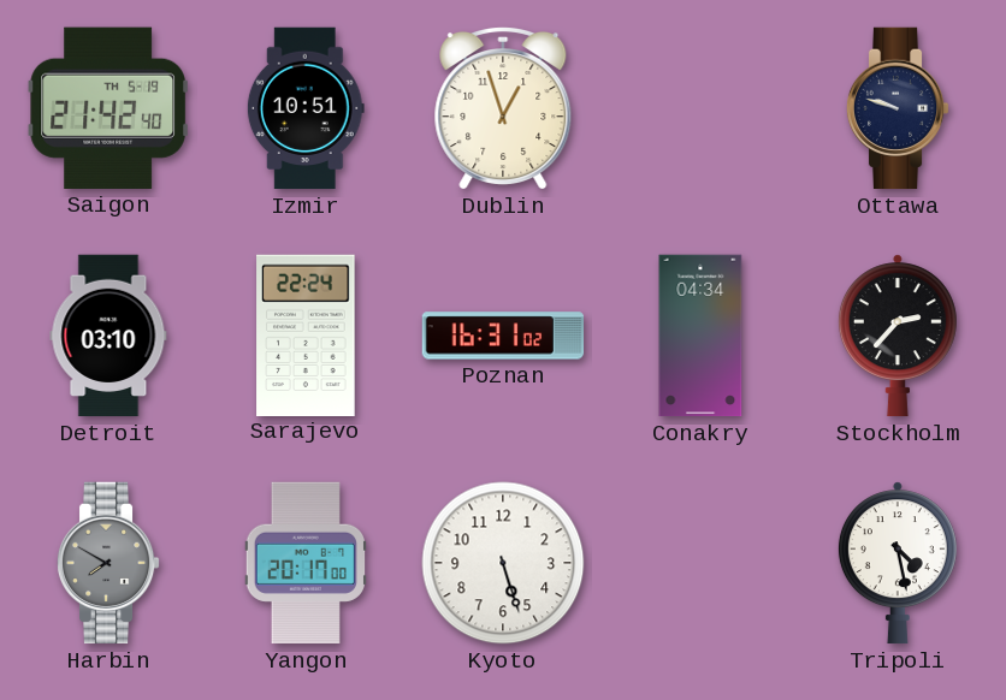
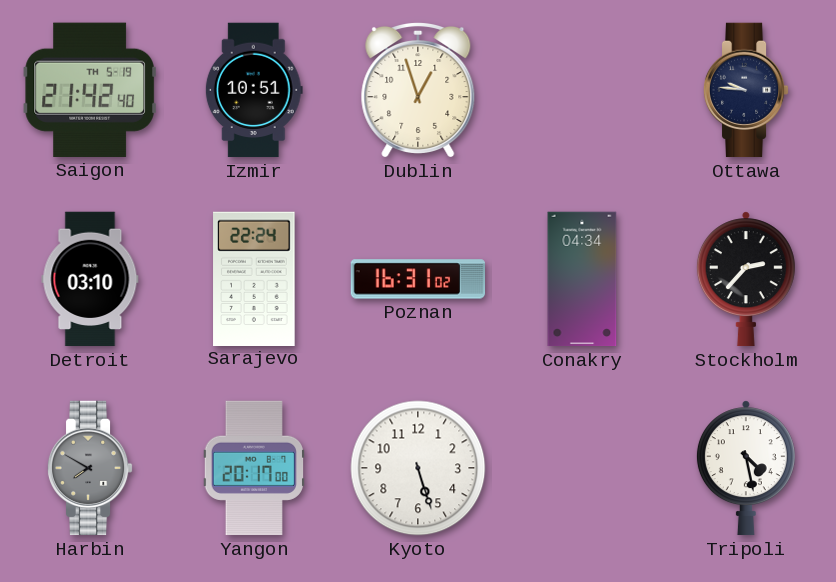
Ottawa: 9:48 -> 9:46 (746, 90)
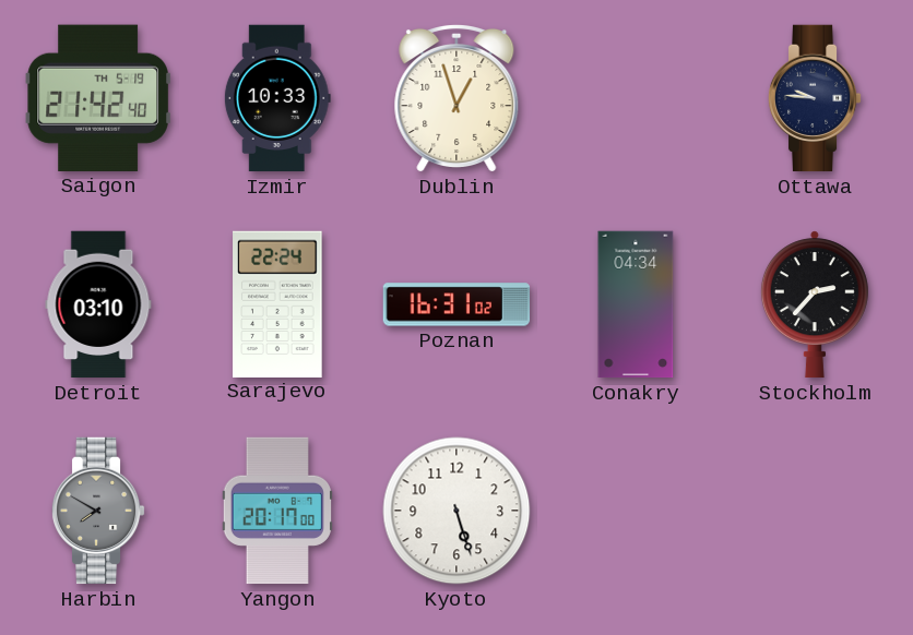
Izmir: 10:51 -> 10:33 (277, 98)
Tripoli: 4:28 -> none (746, 468)
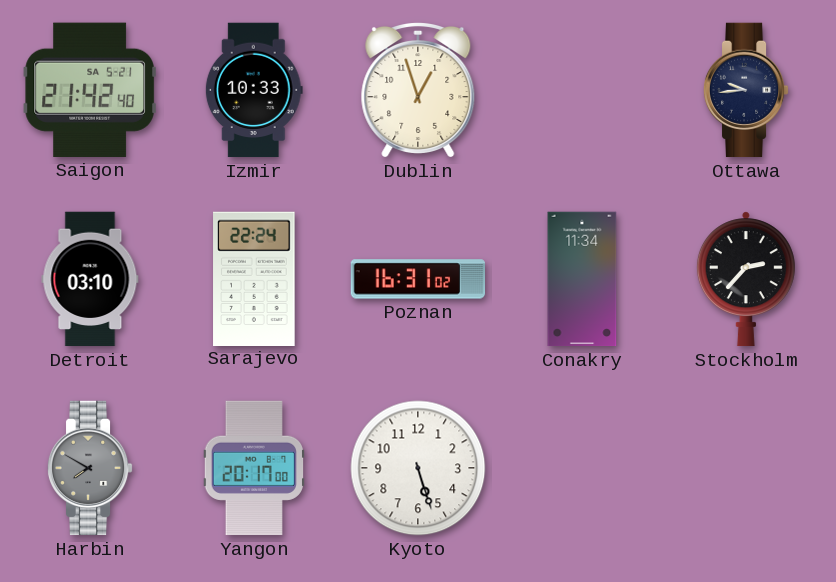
Saigon date: TH 5-19 -> SA 5-21 (90, 90)
Ottawa: 9:46 -> 9:44 (746, 90)
Conakry: 04:34 -> 11:34 (582, 279)
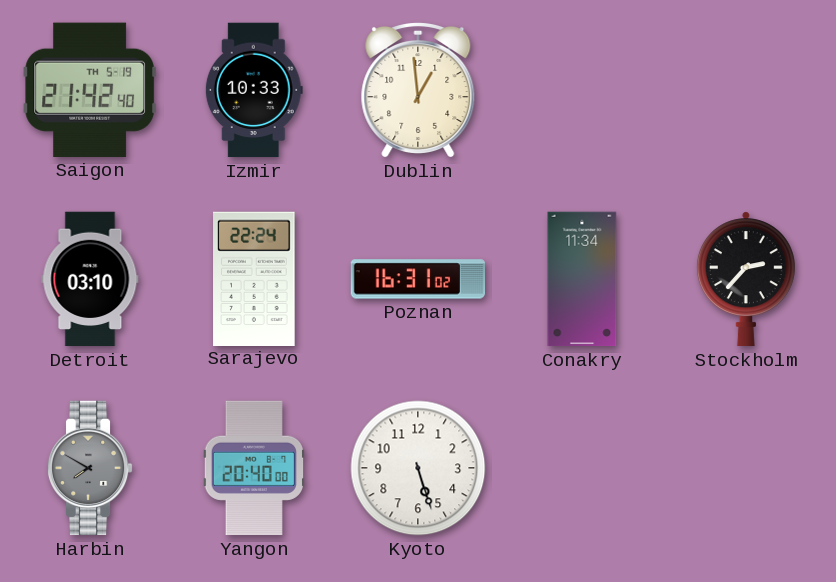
Saigon date: SA 5-21 -> TH 5-19 (90, 90)
Dublin: 12:57 -> 12:59 (418, 90)
Ottawa: 9:44 -> none (746, 90)
Yangon: 20:17 -> 20:40 (253, 468)
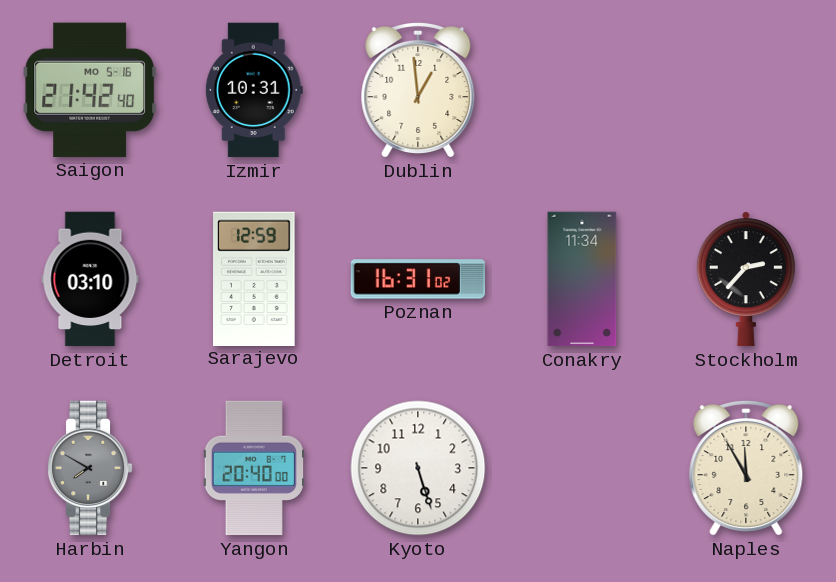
Saigon date: TH 5-19 -> MO 5-16 (90, 90)
Izmir: 10:33 -> 10:31 (254, 90)
Sarajevo: 22:24 -> 12:59 (254, 278)
Naples: none -> 11:55 (746, 468)
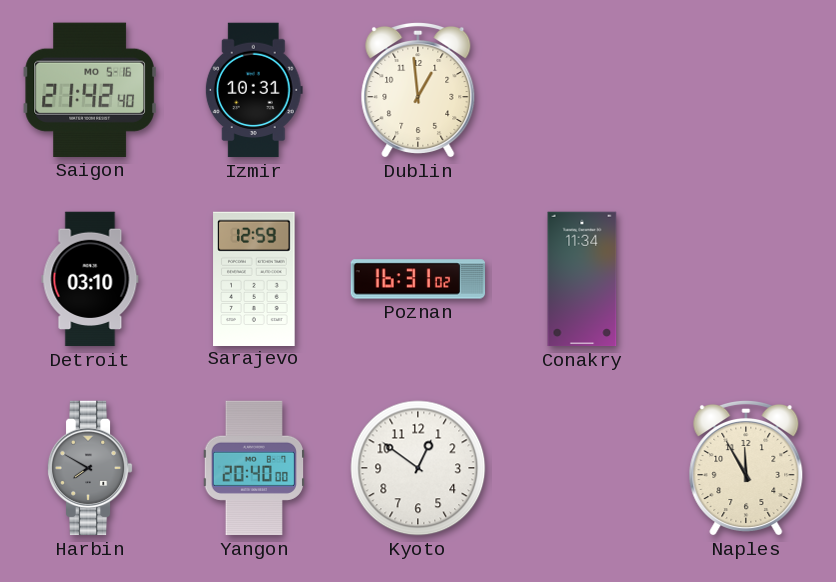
Stockholm: 2:37 -> none (746, 279)
Kyoto: 5:27 -> 12:51 (418, 468)
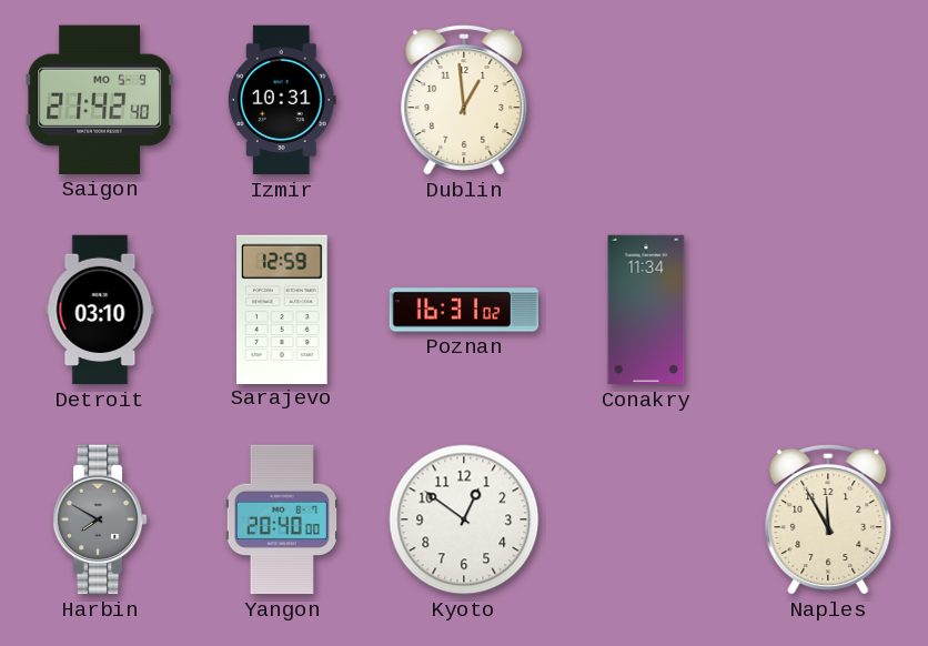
Saigon date: MO 5-16 -> MO 5-9 (100, 100)
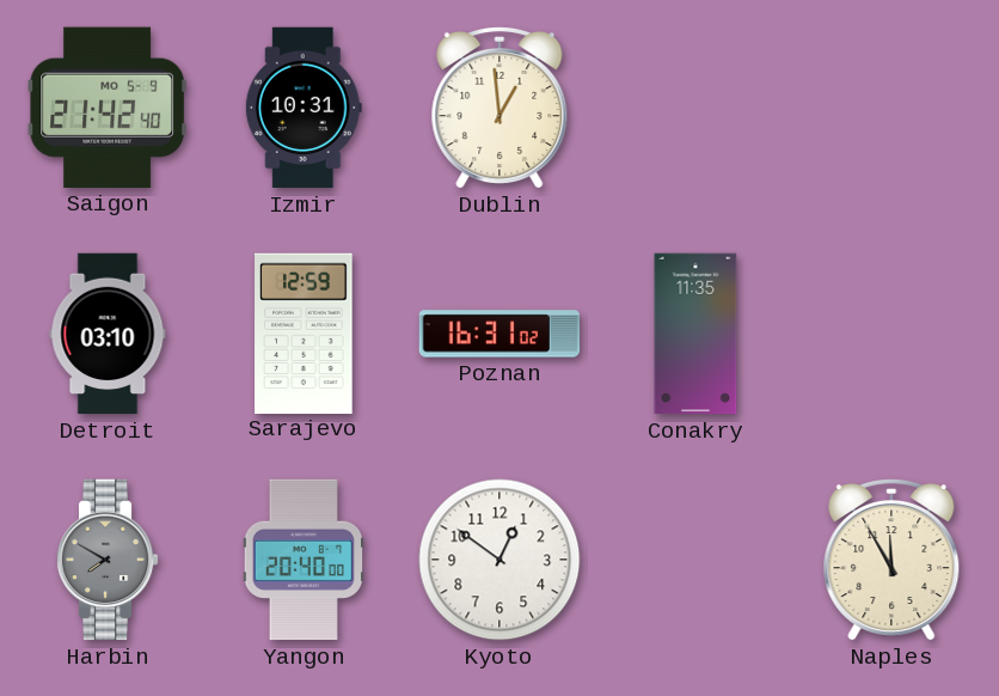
Conakry: 11:34 -> 11:35 (695, 334)
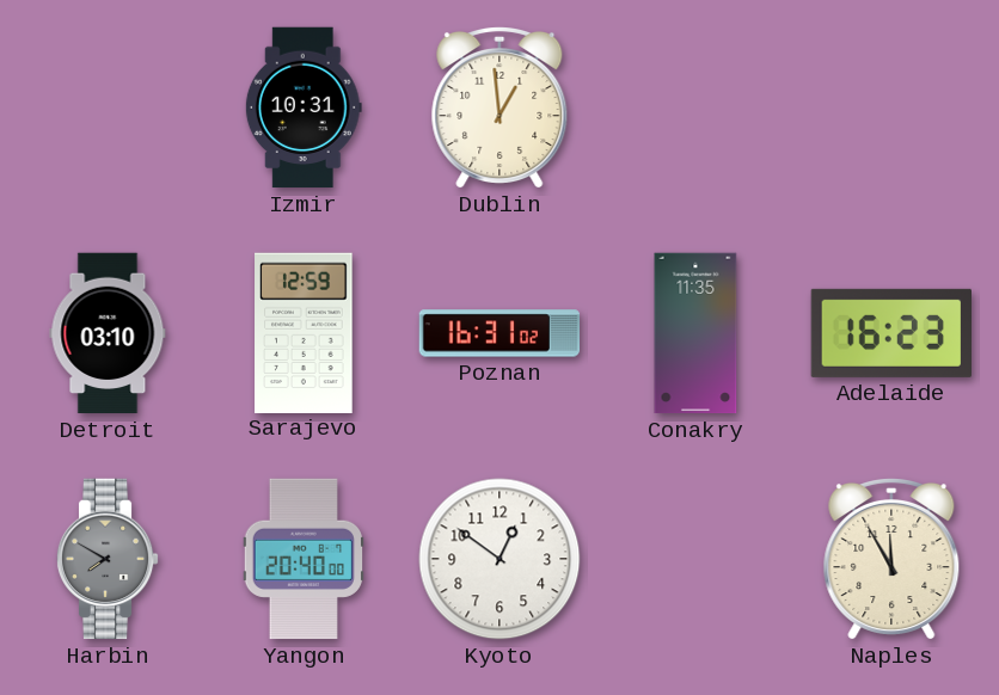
Saigon: 21:42 -> none (108, 108)
Adelaide: none -> 16:23 (890, 333)
